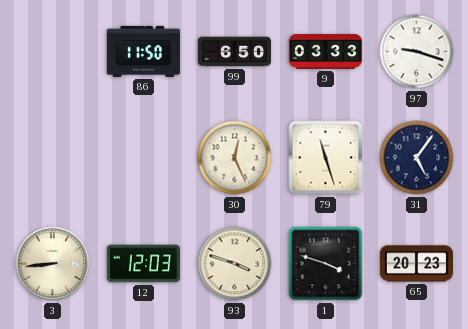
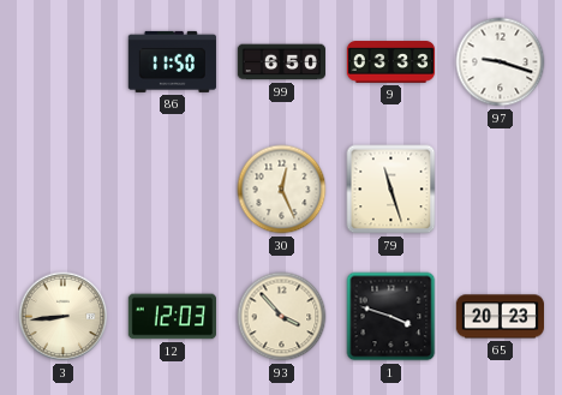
31: 5:06 -> none (417, 158)
93: 3:48 -> 3:53 (282, 317)
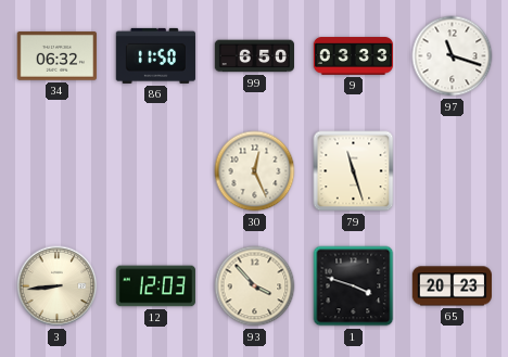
34: none -> 06:32 (56, 56)
97: 9:18 -> 11:18 (453, 56)
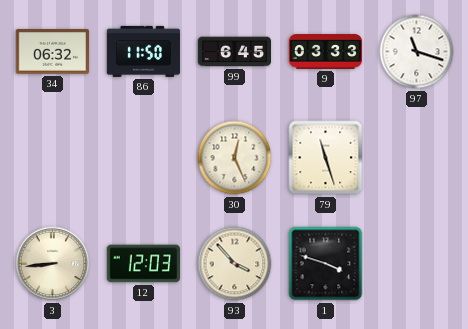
99: 6:50 -> 6:45 (234, 52)
65: 20:23 -> none (452, 286)
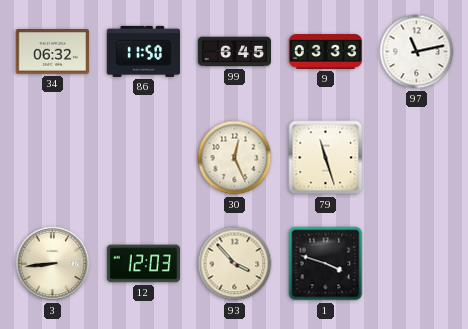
97: 11:18 -> 11:13 (417, 52)
